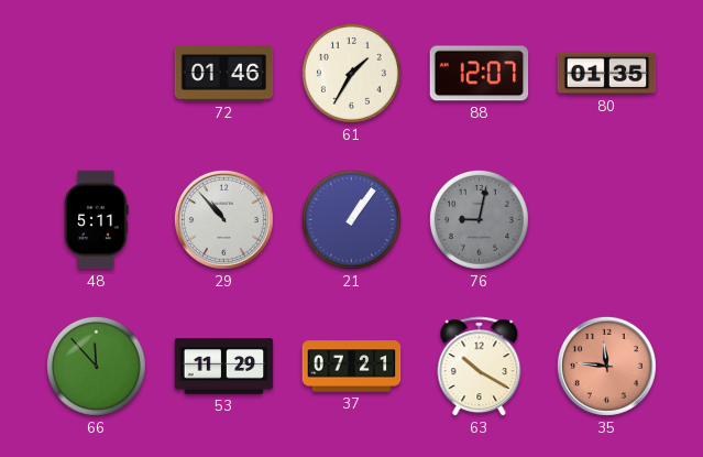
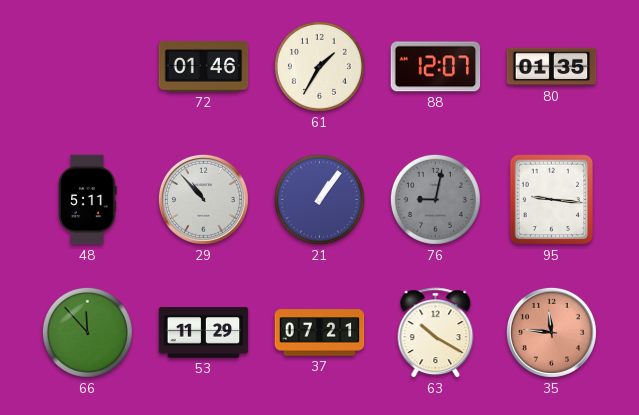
95: none -> 9:16 (552, 200)
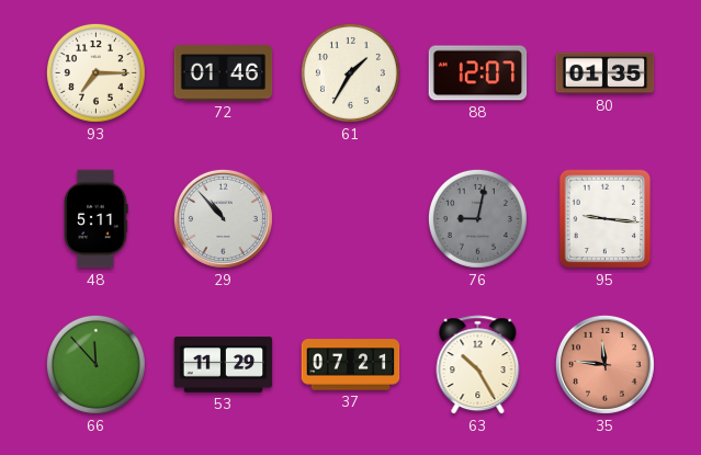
93: none -> 7:15 (95, 72)
21: 1:06 -> none (319, 199)
63: 10:20 -> 10:25 (478, 365)
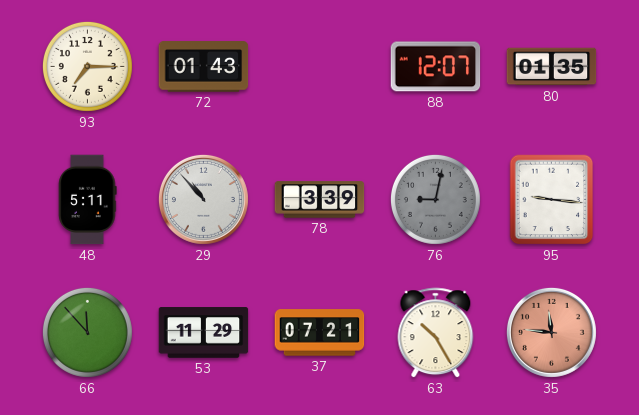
72: 01:46 -> 01:43 (204, 67)
61: 1:35 -> none (350, 72)
78: none -> 3:39 (320, 200)
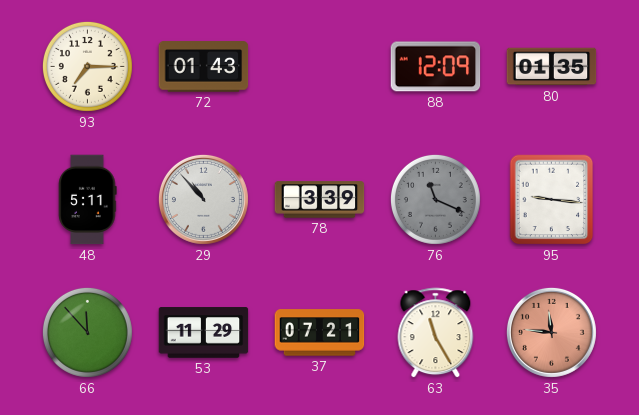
88: 12:07 -> 12:09 (436, 67)
76: 9:02 -> 11:19 (435, 199)
63: 10:25 -> 11:25 (436, 333)
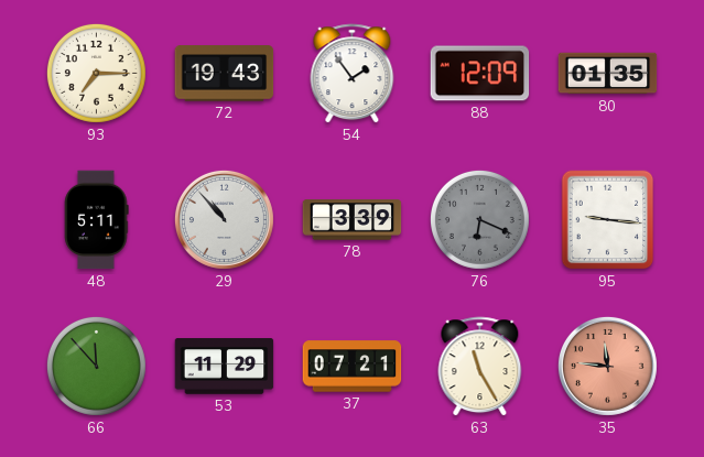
72: 01:43 -> 19:43 (225, 74)
54: none -> 1:54 (353, 74)
76: 11:19 -> 6:19 (479, 219)
